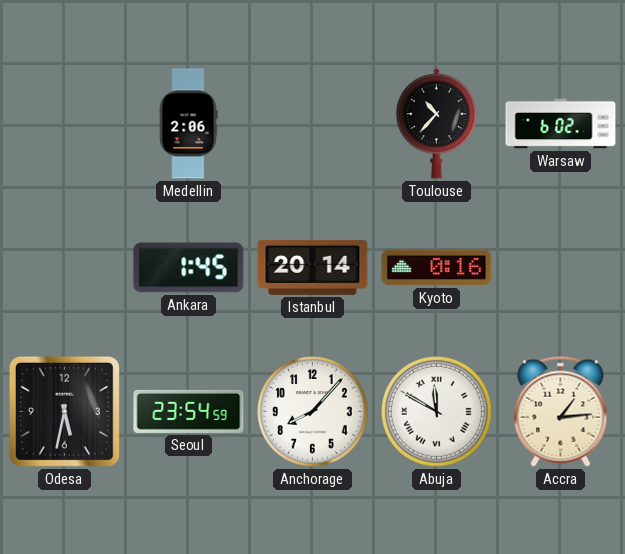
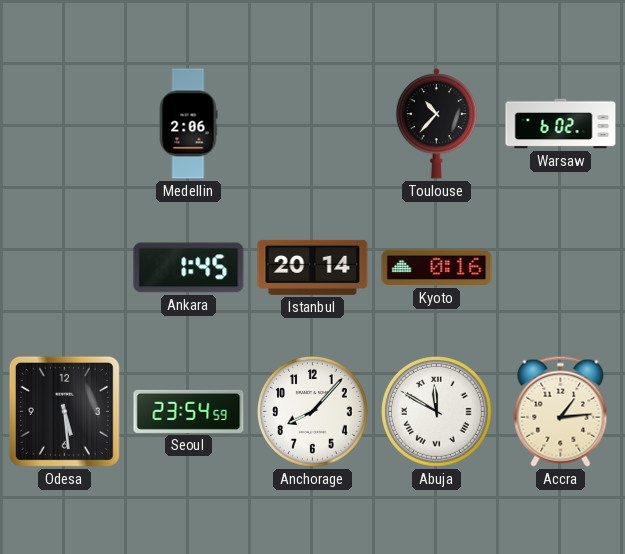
Odesa: 5:32 -> 5:29 (64, 411)
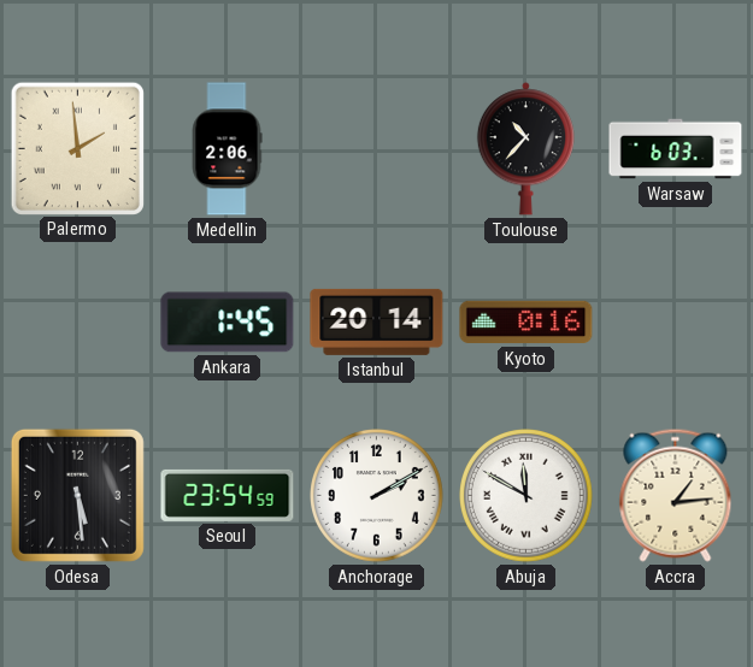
Palermo: none -> 1:59 (77, 148)
Warsaw: 6:02 -> 6:03 (676, 149)
Anchorage: 8:07 -> 2:10 (377, 496)
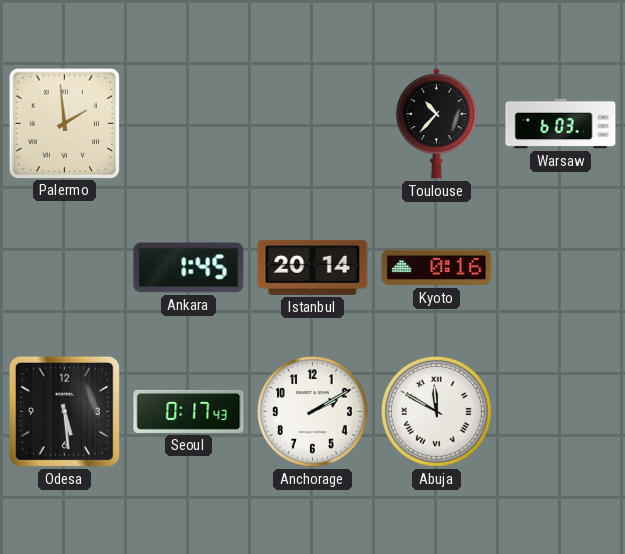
Medellin: 2:06 -> none (227, 149)
Seoul: 23:54 -> 0:17 (189, 411)
Accra: 1:14 -> none (676, 495)
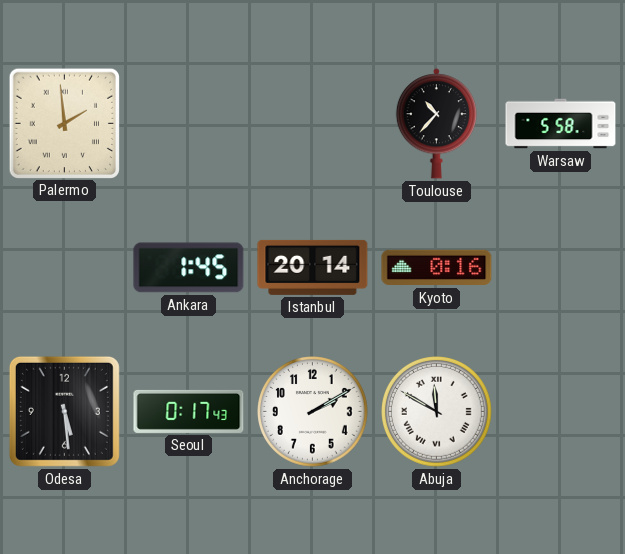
Warsaw: 6:03 -> 5:58 (561, 124)
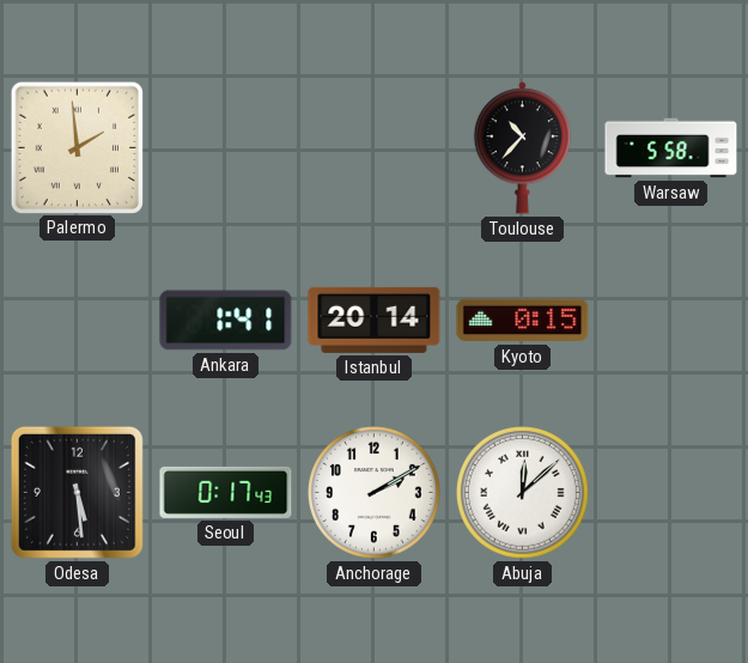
Ankara: 1:45 -> 1:41 (226, 321)
Kyoto: 0:16 -> 0:15 (523, 321)
Abuja: 11:50 -> 12:08 (523, 493)
